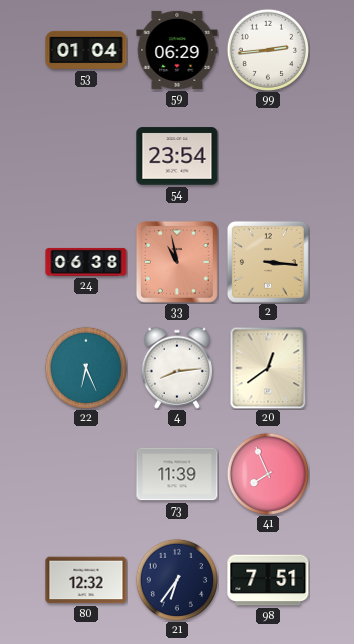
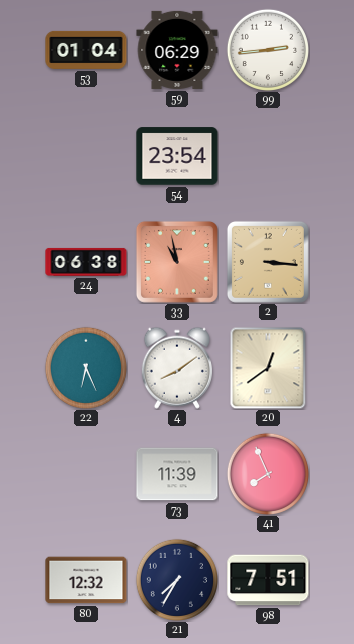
4: 8:14 -> 8:09 (177, 368)
21: 6:36 -> 7:35 (176, 579)
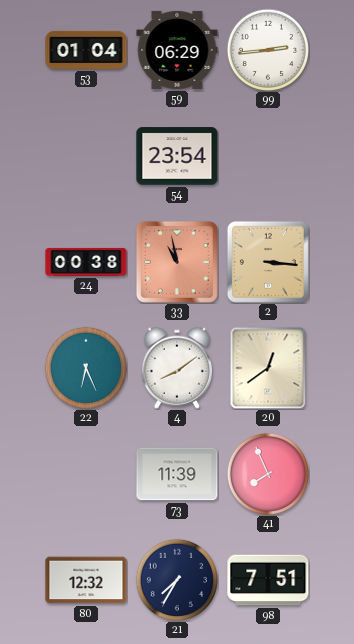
24: 06:38 -> 00:38 (86, 262)
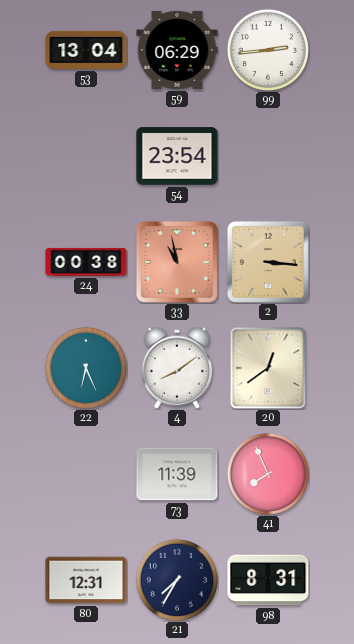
53: 01:04 -> 13:04 (86, 50)
80: 12:32 -> 12:31 (86, 580)
98: 7:51 -> 8:31 (268, 580)
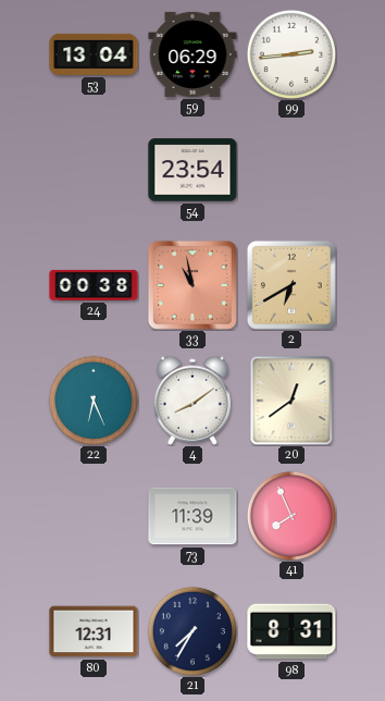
2: 3:16 -> 6:40 (291, 285)
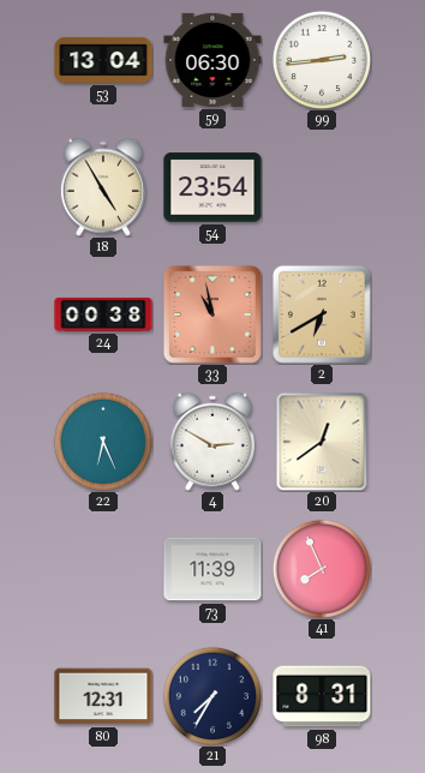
59: 06:29 -> 06:30 (212, 60)
18: none -> 4:55 (103, 187)
4: 8:09 -> 2:50 (212, 442)
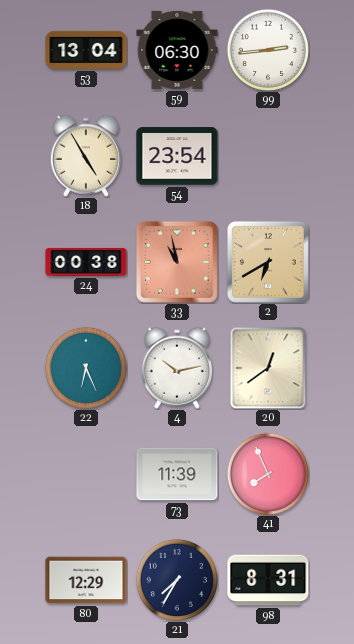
4: 2:50 -> 10:13 (177, 368)
80: 12:31 -> 12:29 (86, 580)
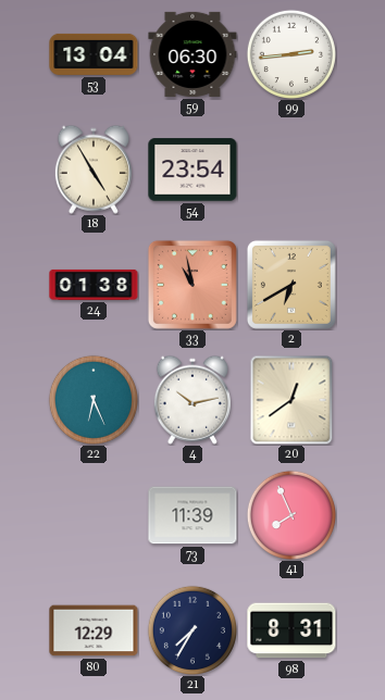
24: 00:38 -> 01:38 (94, 285)
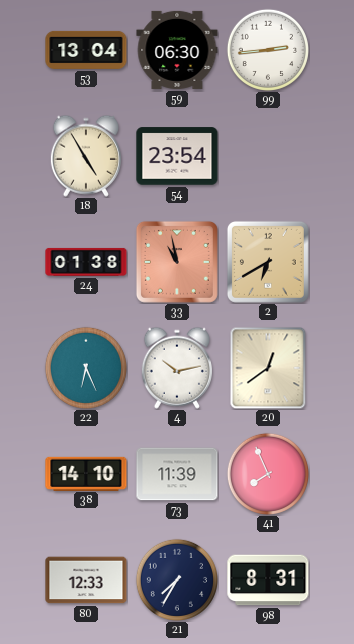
38: none -> 14:10 (86, 473)
80: 12:29 -> 12:33 (86, 580)
